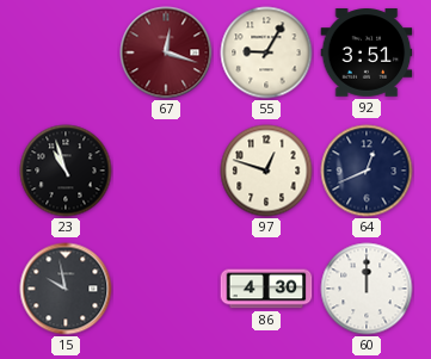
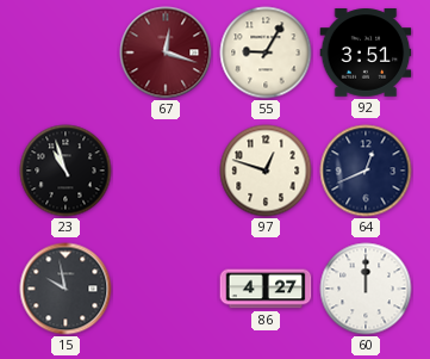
86: 4:30 -> 4:27 (266, 289)
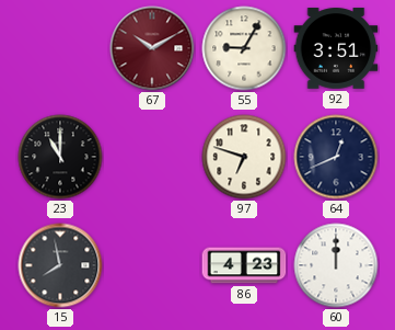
67: 12:18 -> 10:10 (152, 48)
23: 10:57 -> 11:00 (60, 157)
97: 12:48 -> 6:48 (244, 157)
15: 9:58 -> 7:58 (60, 265)
86: 4:27 -> 4:23 (244, 265)
